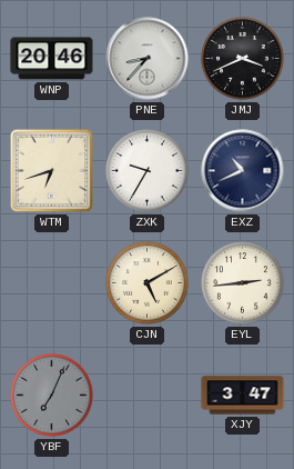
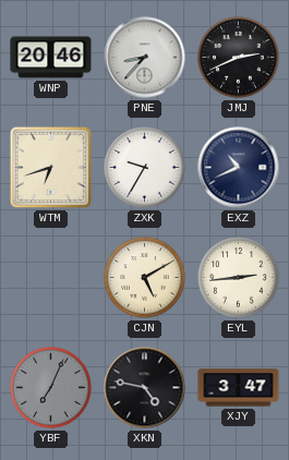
JMJ: 3:41 -> 2:41 (239, 58)
XKN: none -> 4:47 (145, 388)
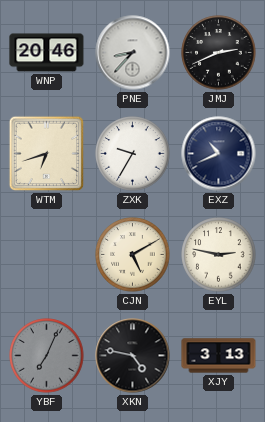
EYL: 2:44 -> 2:47 (219, 255)
XJY: 3:47 -> 3:13 (219, 356)
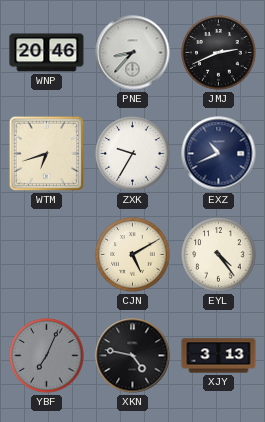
EYL: 2:47 -> 4:24 (219, 255)
